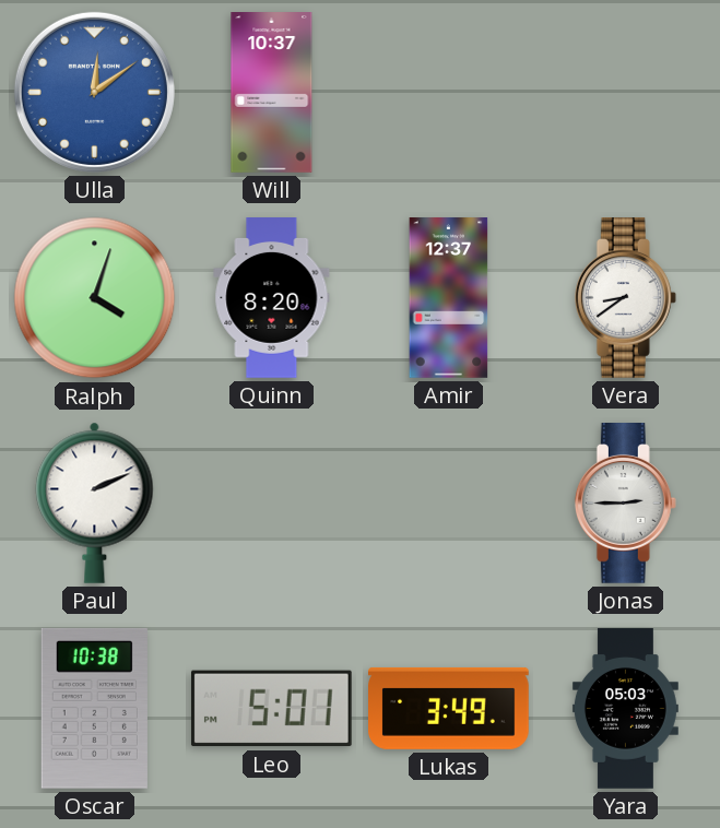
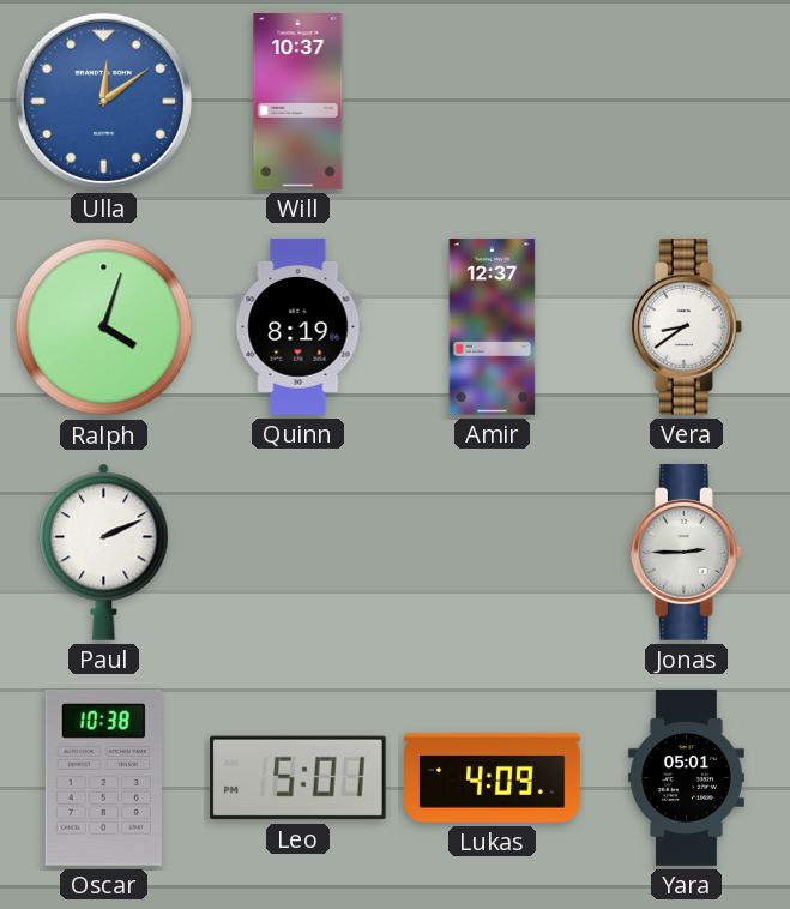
Quinn: 8:20 -> 8:19 (298, 327)
Lukas: 3:49 -> 4:09 (493, 777)
Yara: 05:03 -> 05:01 (686, 778)
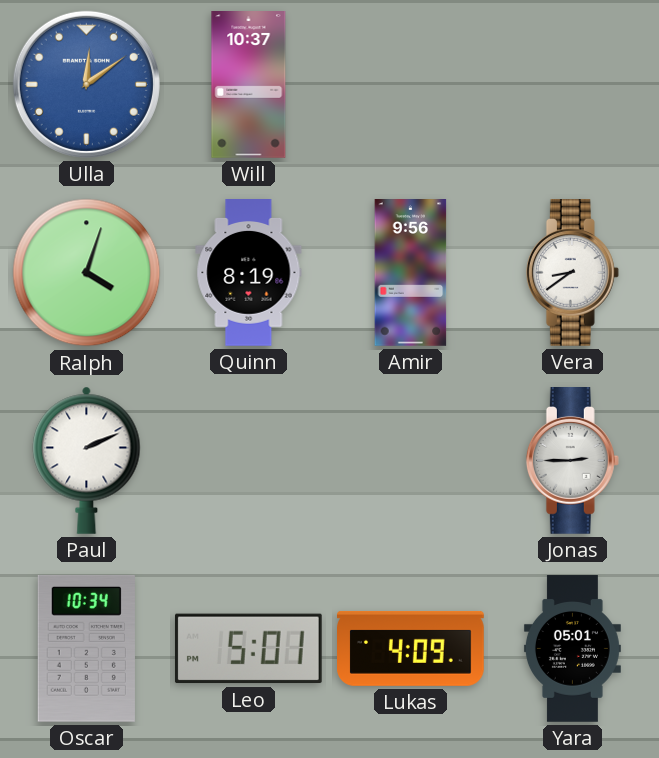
Amir: 12:37 -> 9:56 (411, 273)
Oscar: 10:38 -> 10:34 (86, 648)
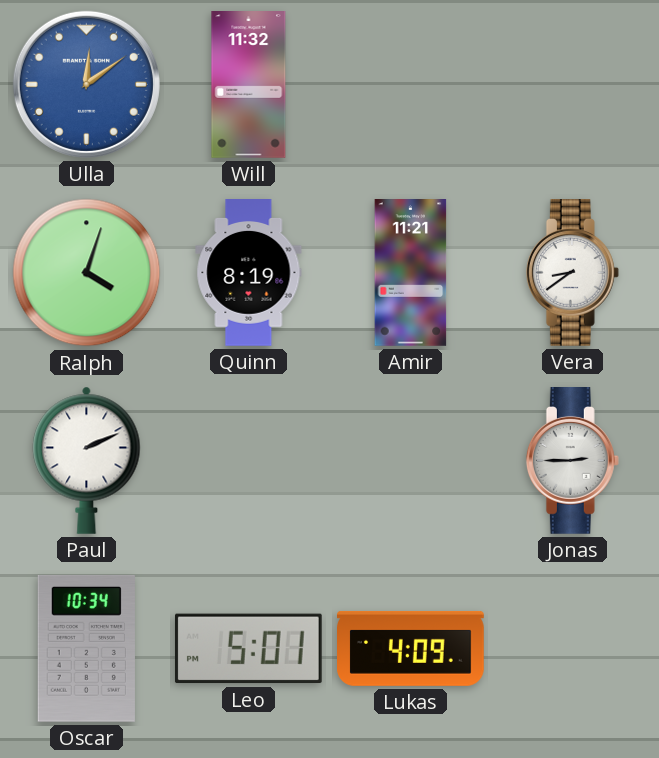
Will: 10:37 -> 11:32 (249, 85)
Amir: 9:56 -> 11:21 (411, 273)
Yara: 05:01 -> none (572, 649)
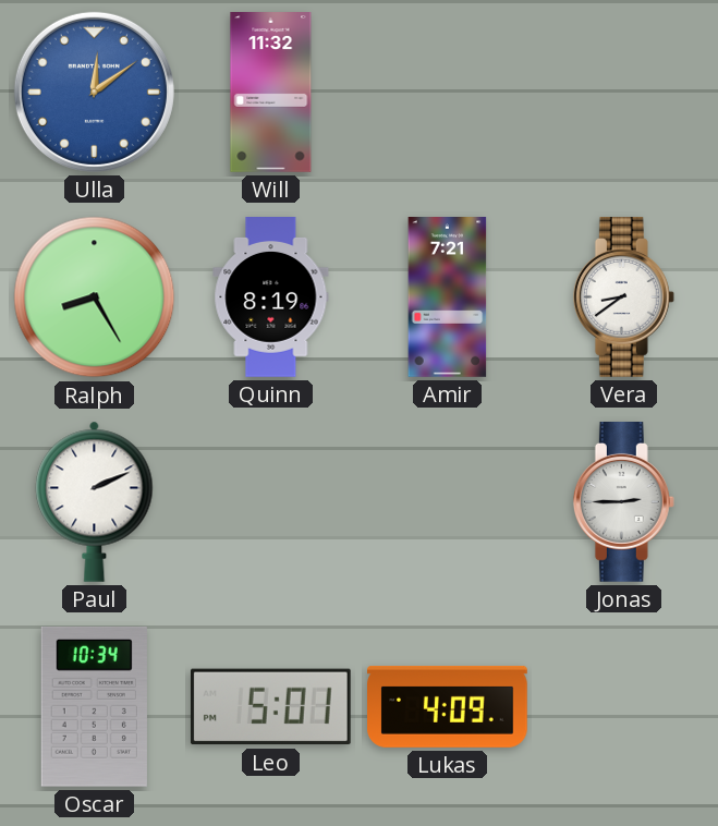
Ralph: 4:03 -> 8:25 (95, 297)
Amir: 11:21 -> 7:21 (448, 297)
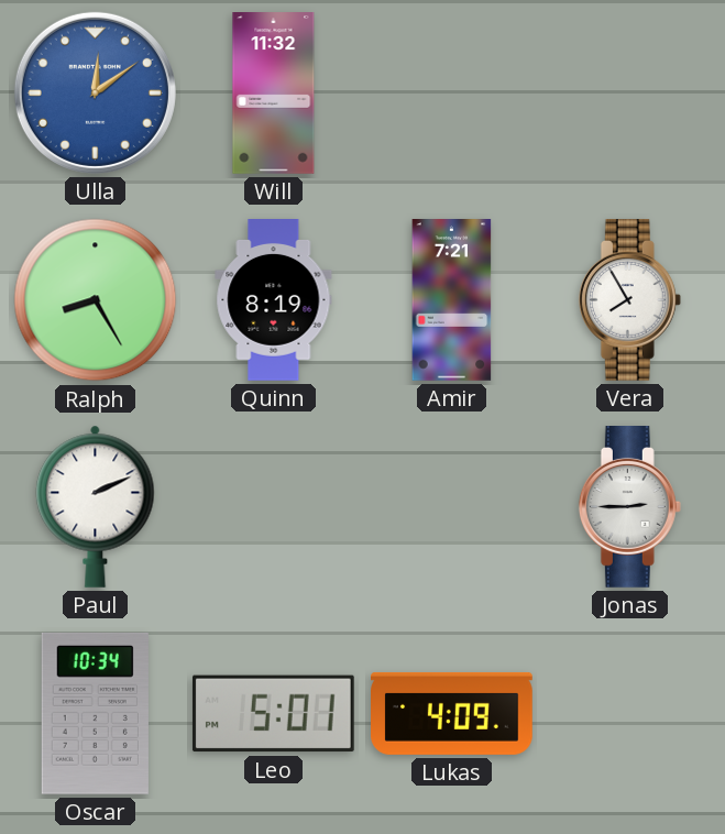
Vera: 8:39 -> 7:55 (629, 300)
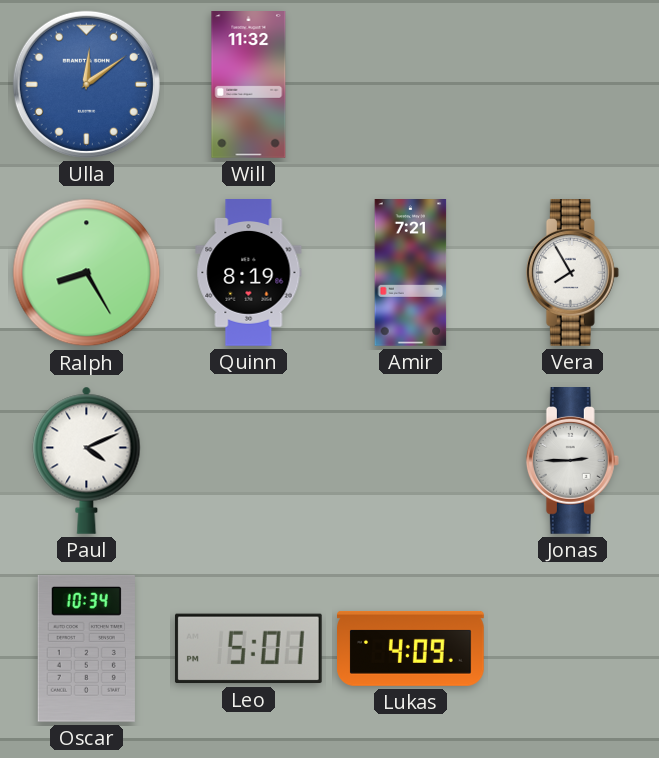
Paul: 2:11 -> 4:11 (87, 460)
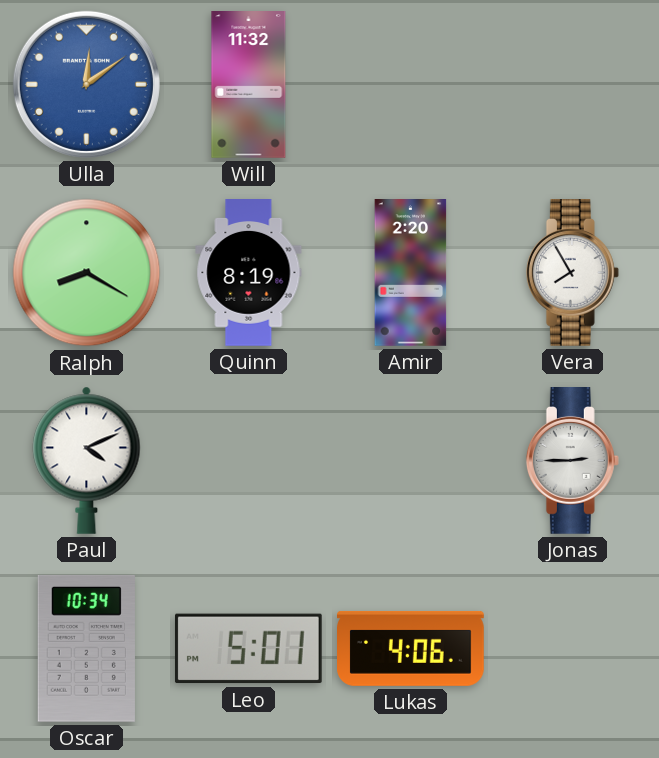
Ralph: 8:25 -> 8:20 (87, 273)
Amir: 7:21 -> 2:20 (411, 273)
Lukas: 4:09 -> 4:06 (411, 648)
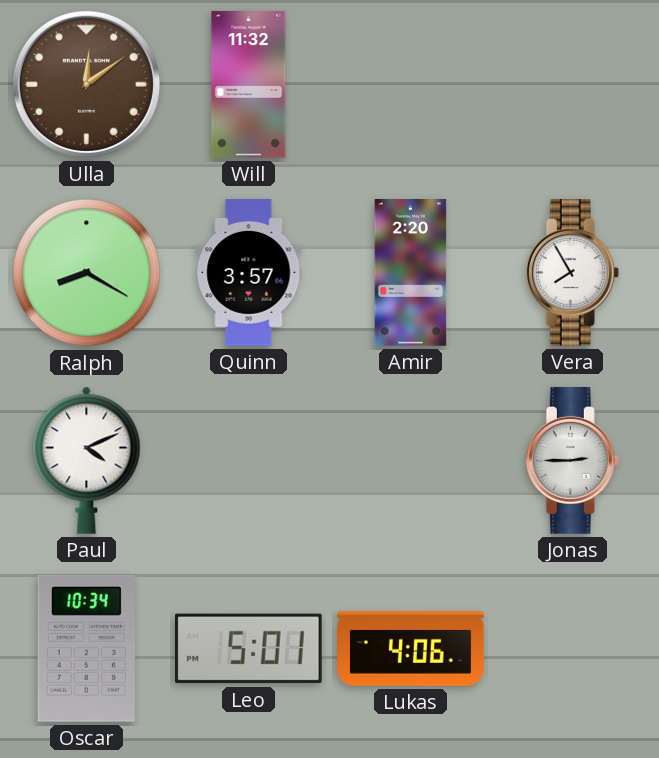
Ulla dial: blue -> brown (86, 84)
Quinn: 8:19 -> 3:57 (249, 273)
